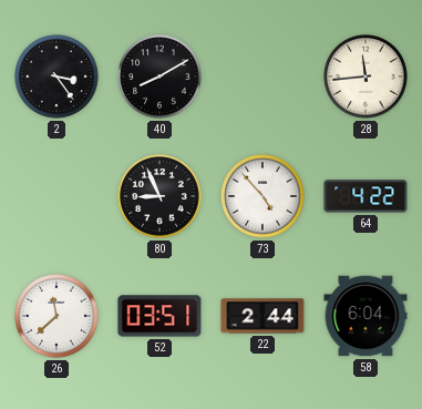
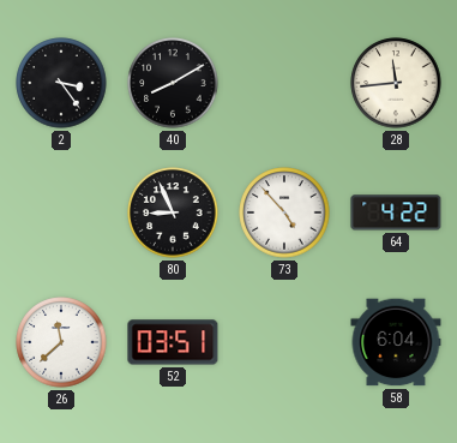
22: 2:44 -> none (263, 316)
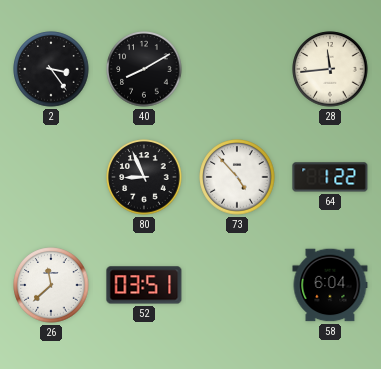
64: 4:22 -> 1:22 (330, 177)
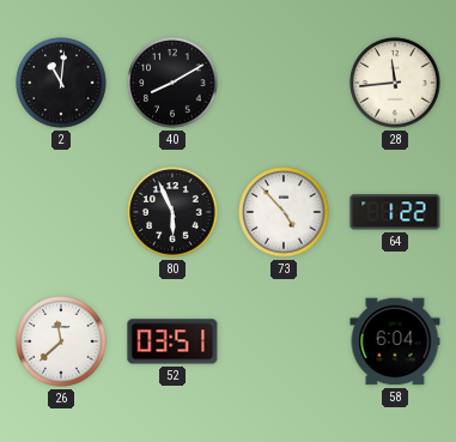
2: 3:24 -> 11:01 (61, 83)
80: 8:56 -> 5:56 (172, 212)
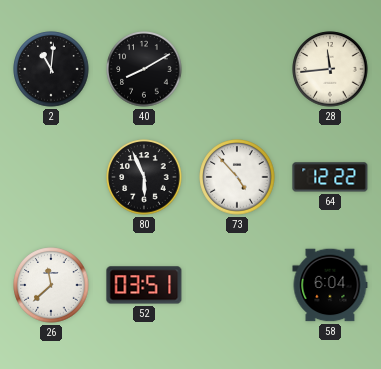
64: 1:22 -> 12:22 (330, 177)
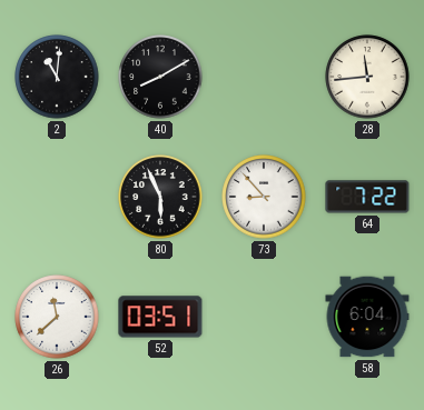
73: 4:53 -> 8:53 (264, 197)
64: 12:22 -> 7:22 (367, 197)
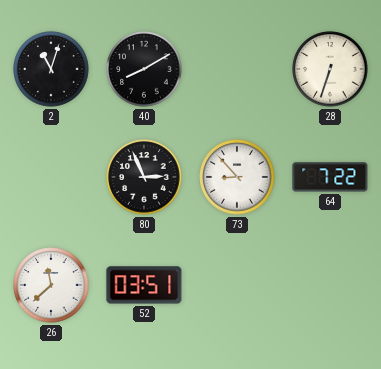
2: 11:01 -> 11:03 (51, 69)
28: 11:44 -> 6:33 (330, 69)
80: 5:56 -> 2:56 (144, 177)
58: 6:04 -> none (367, 317)
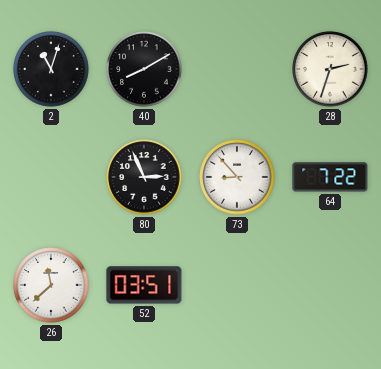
28: 6:33 -> 2:33 (330, 69)
